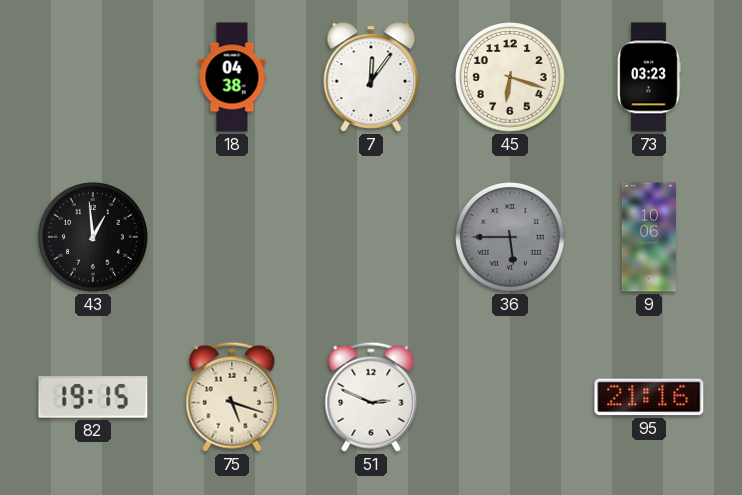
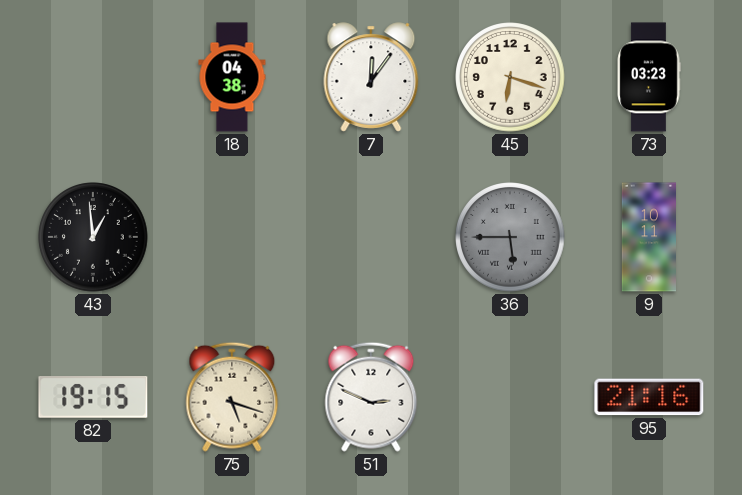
9: 10:06 -> 10:11 (648, 237)
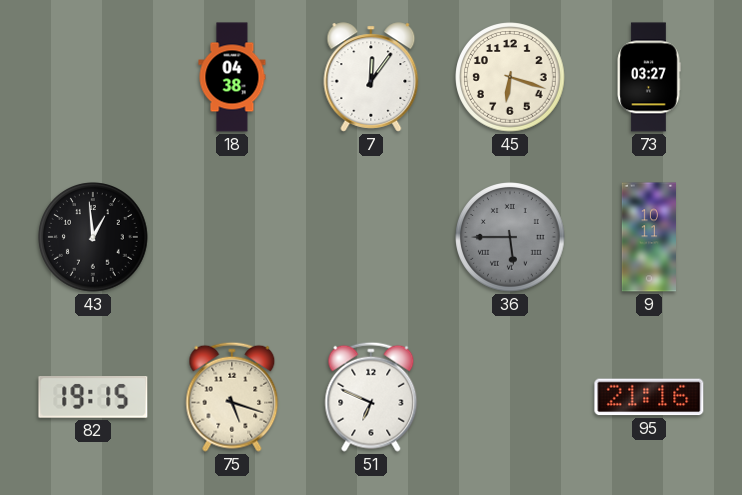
73: 03:23 -> 03:27 (649, 77)
51: 2:49 -> 6:49 (371, 397)
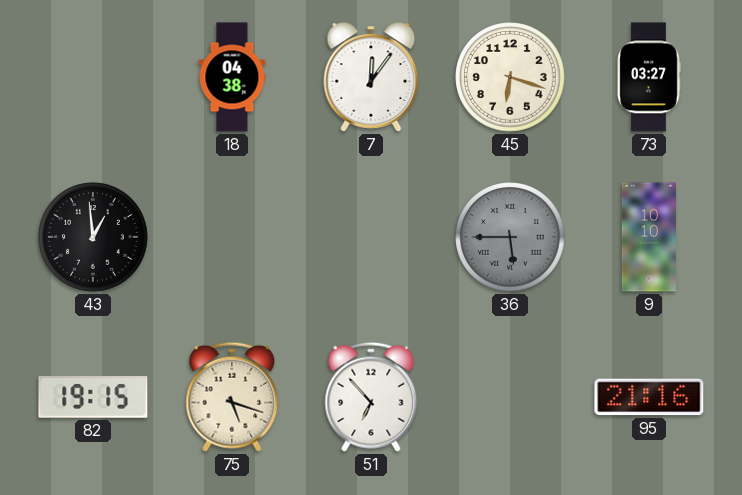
9: 10:11 -> 10:10 (648, 237)
51: 6:49 -> 6:53 (371, 397)
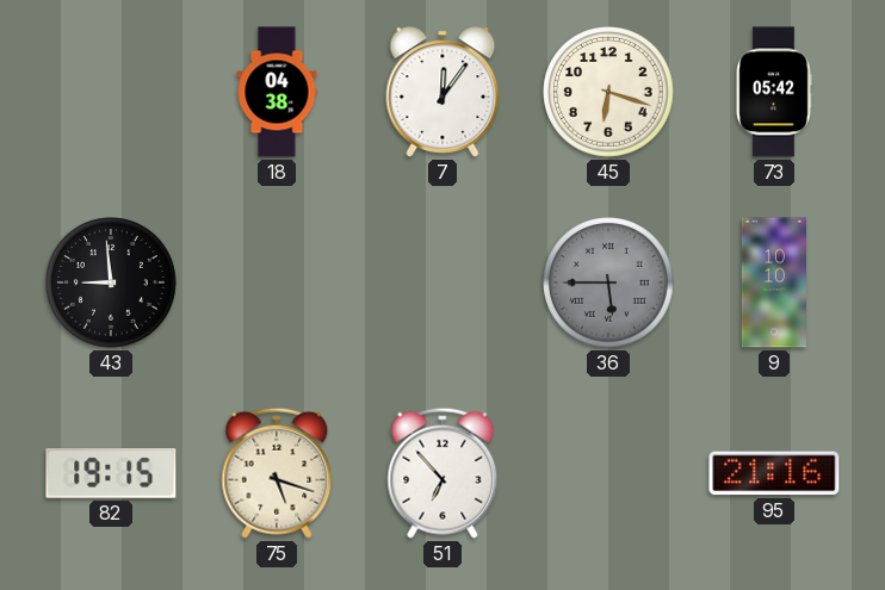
73: 03:27 -> 05:42 (774, 92)
43: 12:59 -> 8:59 (111, 282)
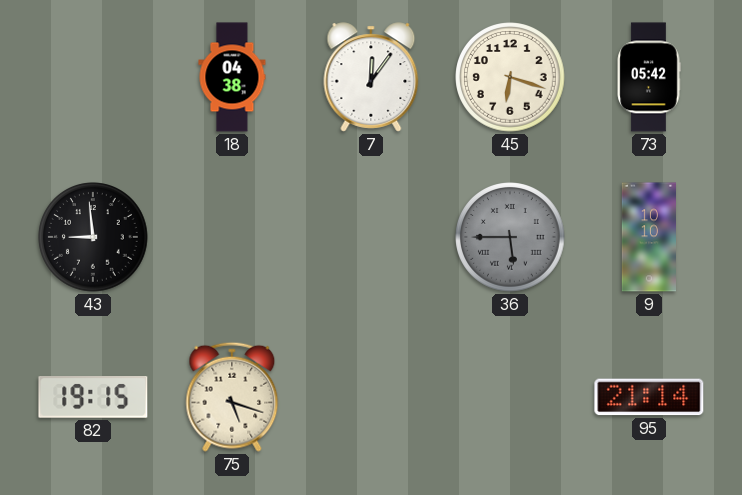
51: 6:53 -> none (442, 473)
95: 21:16 -> 21:14 (649, 397)
